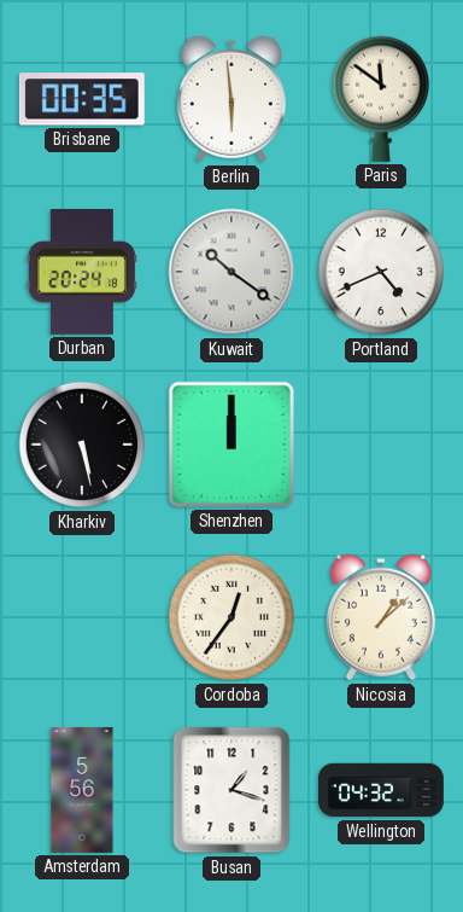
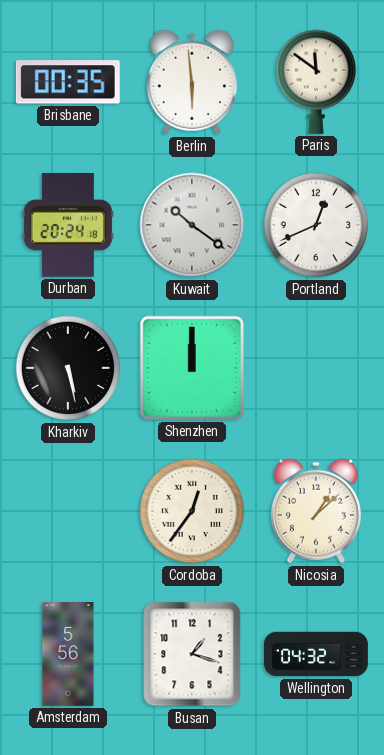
Portland: 4:41 -> 12:41 (316, 225)
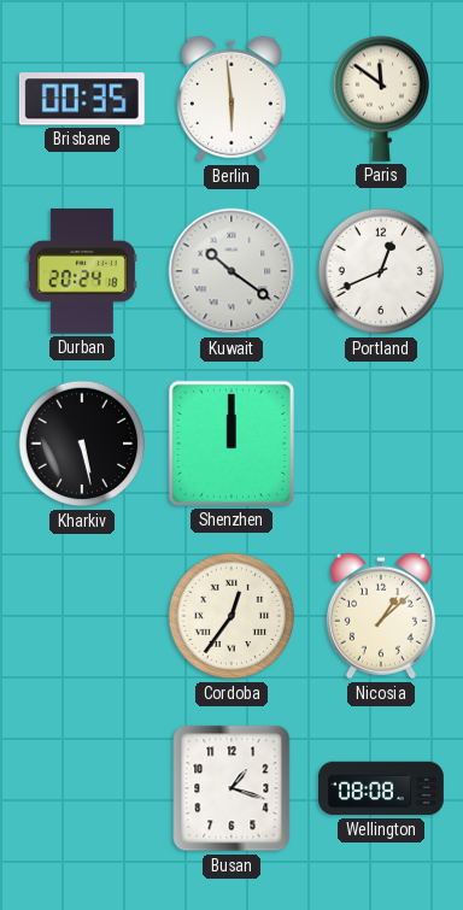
Amsterdam: 5:56 -> none (68, 655)
Wellington: 04:32 -> 08:08 (382, 788)
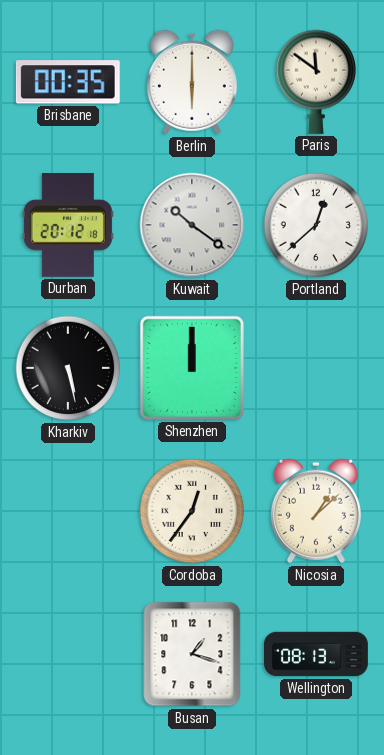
Berlin: 5:59 -> 6:00 (192, 82)
Durban: 20:24 -> 20:12 (68, 225)
Portland: 12:41 -> 12:38 (316, 225)
Wellington: 08:08 -> 08:13 (317, 654)
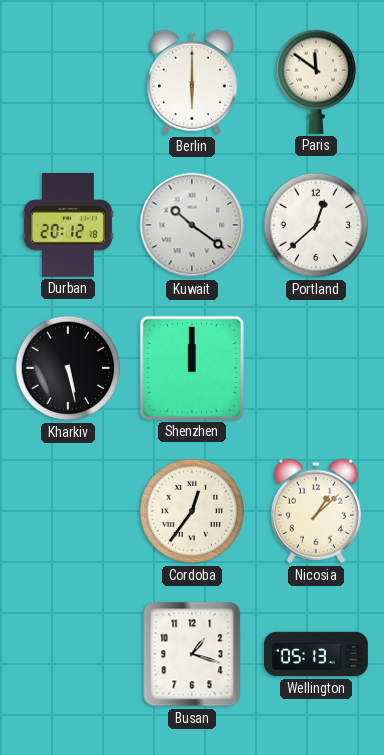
Brisbane: 00:35 -> none (68, 82)
Wellington: 08:13 -> 05:13 (317, 654)
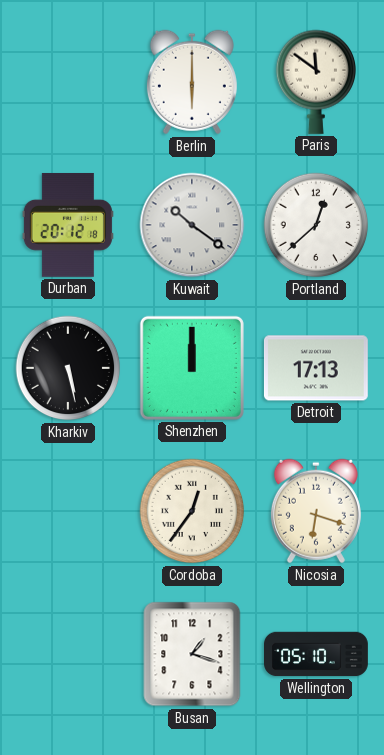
Detroit: none -> 17:13 (316, 368)
Nicosia: 1:08 -> 6:18 (316, 511)
Wellington: 05:13 -> 05:10 (317, 654)
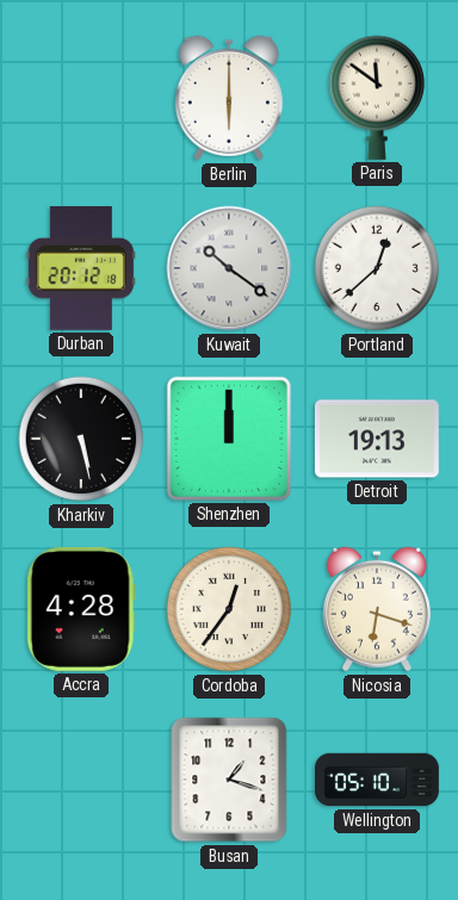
Detroit: 17:13 -> 19:13 (377, 439)
Accra: none -> 4:28 (81, 609)
